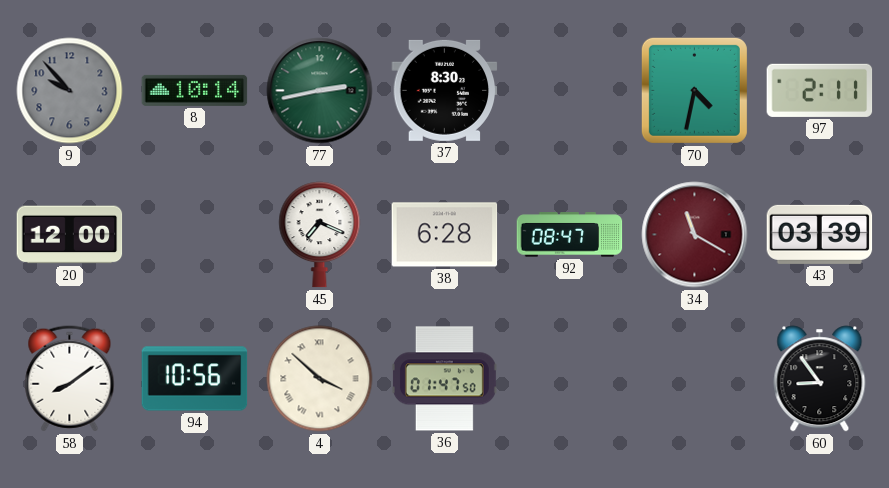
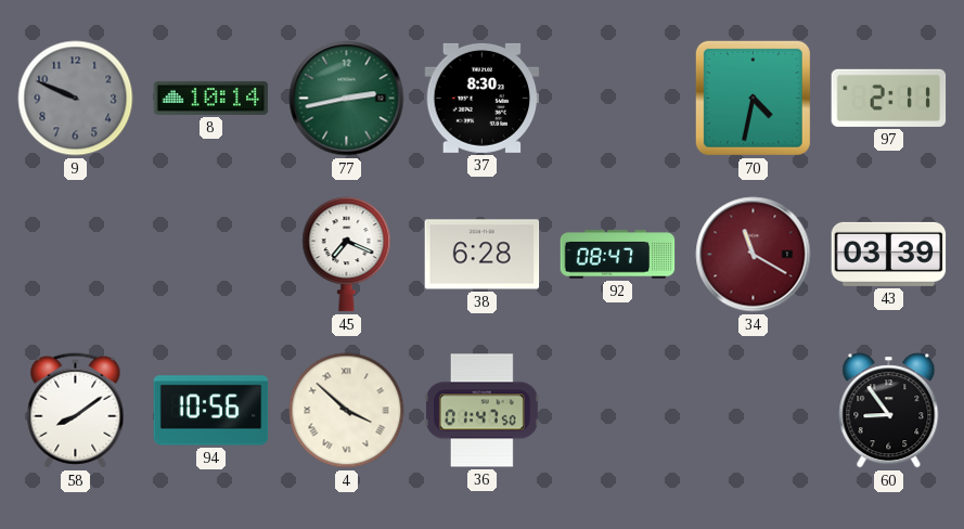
9: 9:53 -> 9:49 (76, 99)
20: 12:00 -> none (70, 235)
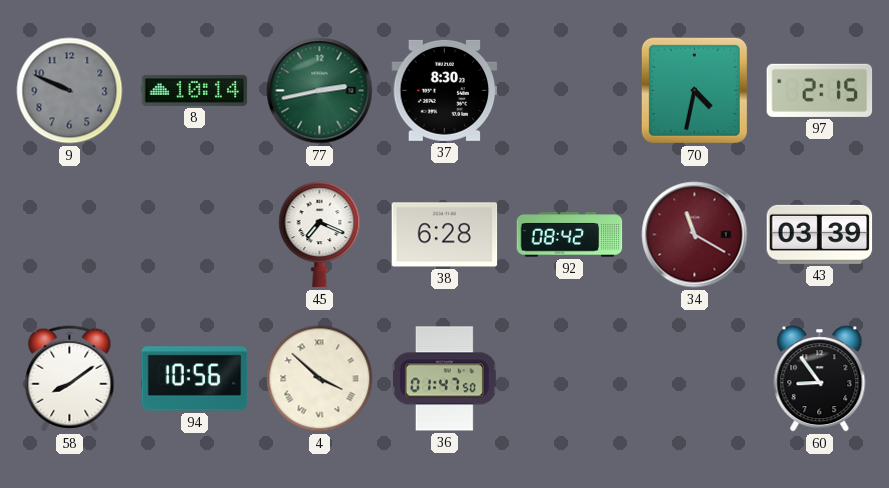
97: 2:11 -> 2:15 (820, 90)
92: 08:47 -> 08:42 (570, 235)
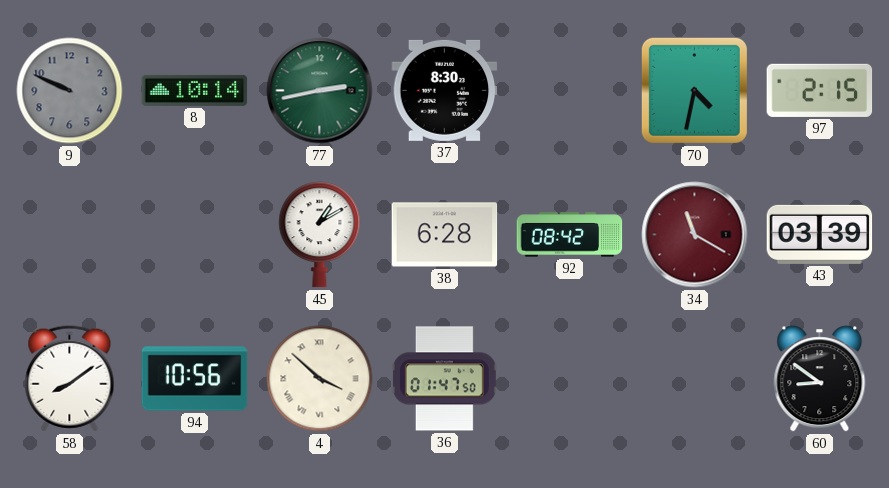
45: 7:19 -> 1:10 (320, 235)
60: 8:54 -> 8:51 (820, 379)
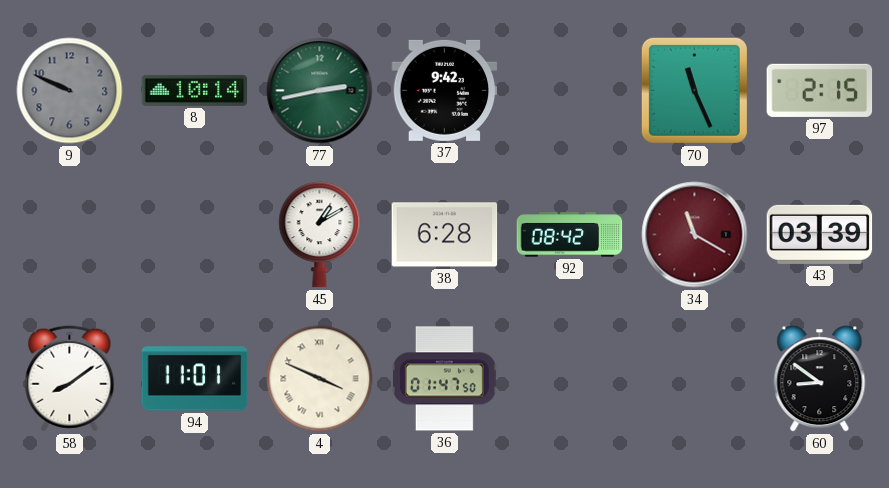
37: 8:30 -> 9:42 (445, 90)
70: 4:32 -> 11:26 (694, 90)
94: 10:56 -> 11:01 (195, 379)
4: 3:52 -> 3:49 (320, 379)
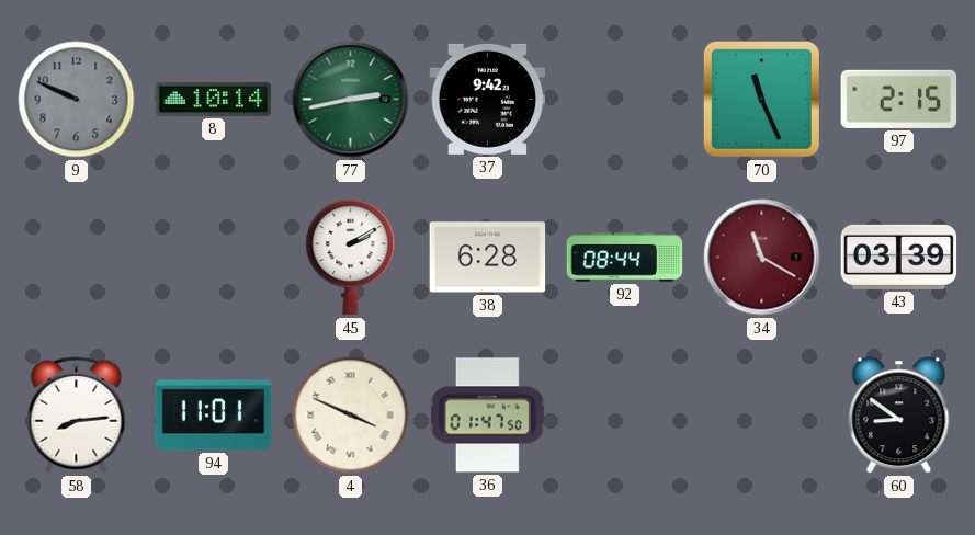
45: 1:10 -> 2:10 (351, 258)
92: 08:42 -> 08:44 (625, 258)
58: 8:09 -> 8:14 (77, 416)
